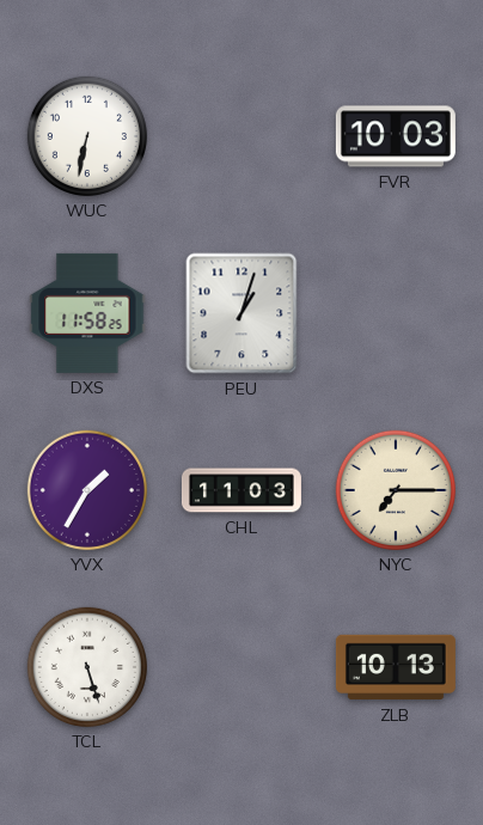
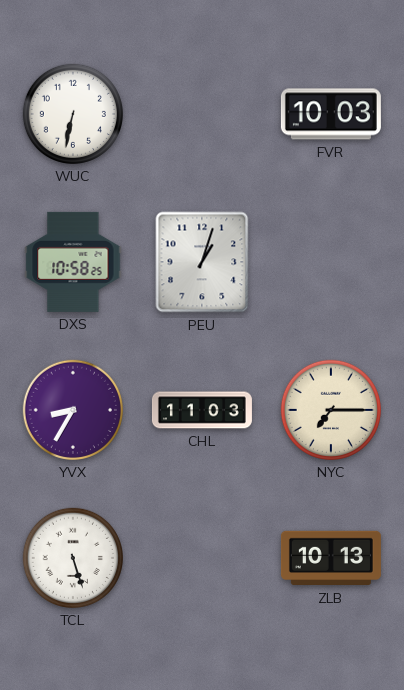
DXS: 11:58 -> 10:58 (73, 262)
YVX: 1:35 -> 8:35 (73, 410)
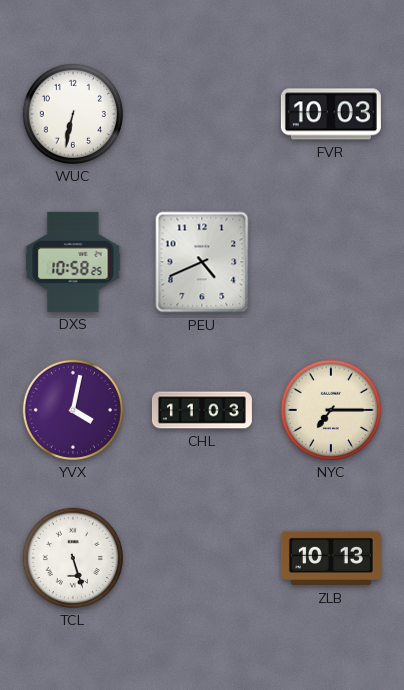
PEU: 1:03 -> 4:41 (202, 262)
YVX: 8:35 -> 4:02 (73, 410)
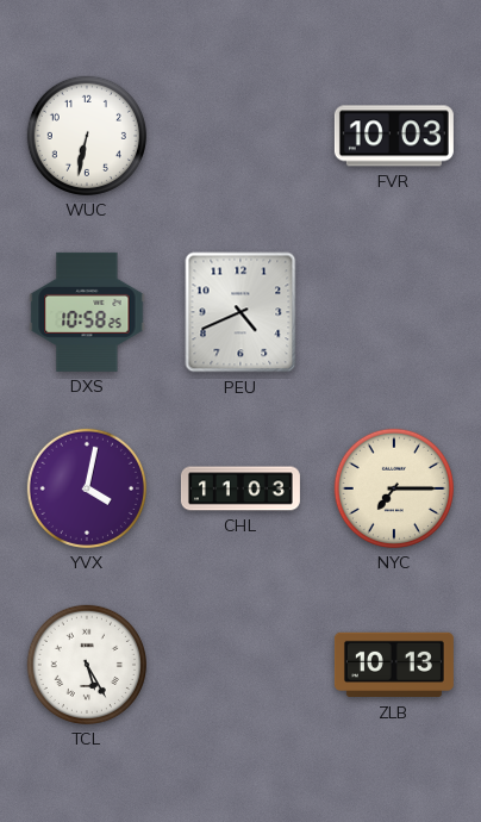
TCL: 5:27 -> 5:25 (87, 665)
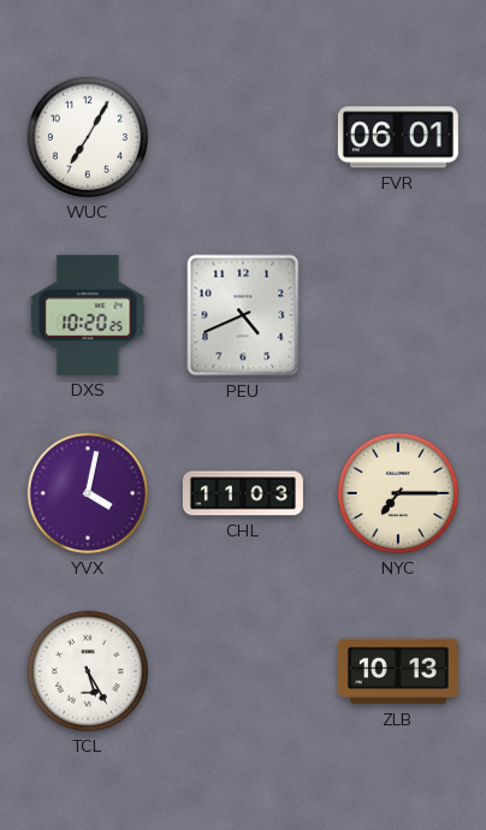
WUC: 6:32 -> 7:05 (88, 137)
FVR: 10:03 -> 06:01 (398, 137)
DXS: 10:58 -> 10:20 (88, 315)
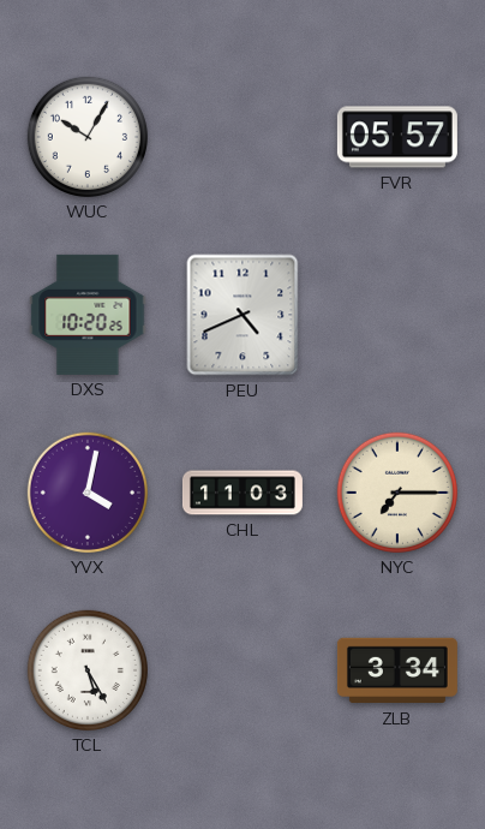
WUC: 7:05 -> 10:05 (88, 137)
FVR: 06:01 -> 05:57 (397, 137)
ZLB: 10:13 -> 3:34 (397, 670)
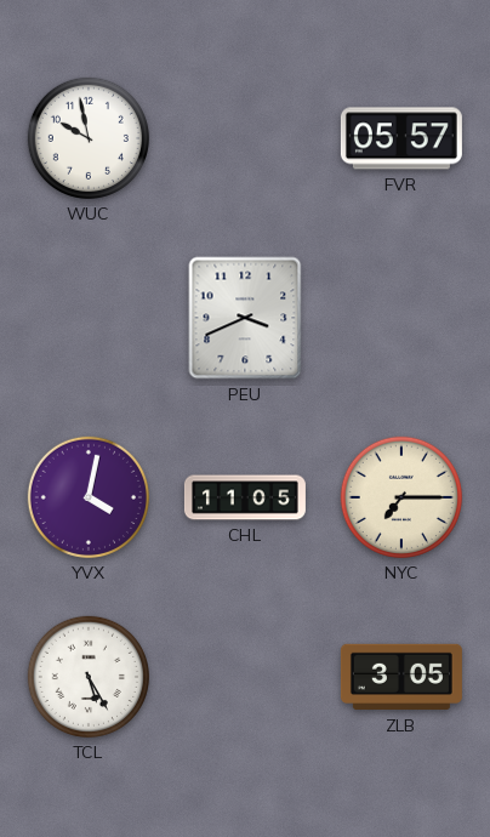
WUC: 10:05 -> 9:58 (89, 138)
DXS: 10:20 -> none (88, 315)
PEU: 4:41 -> 3:41 (245, 318)
CHL: 11:03 -> 11:05 (245, 497)
ZLB: 3:34 -> 3:05 (401, 677)
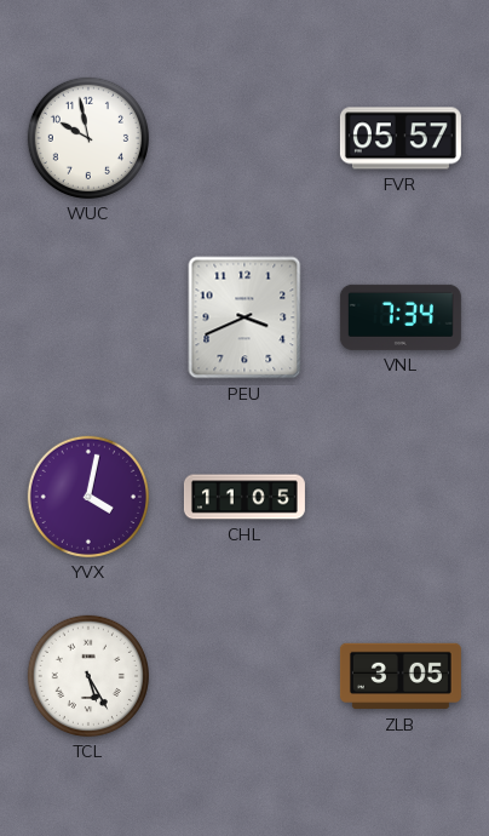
VNL: none -> 7:34 (401, 317)
NYC: 7:15 -> none (401, 497)
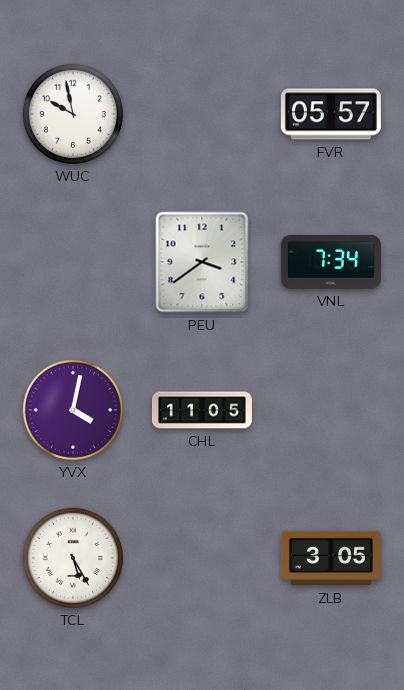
PEU: 3:41 -> 3:39 (202, 262)
